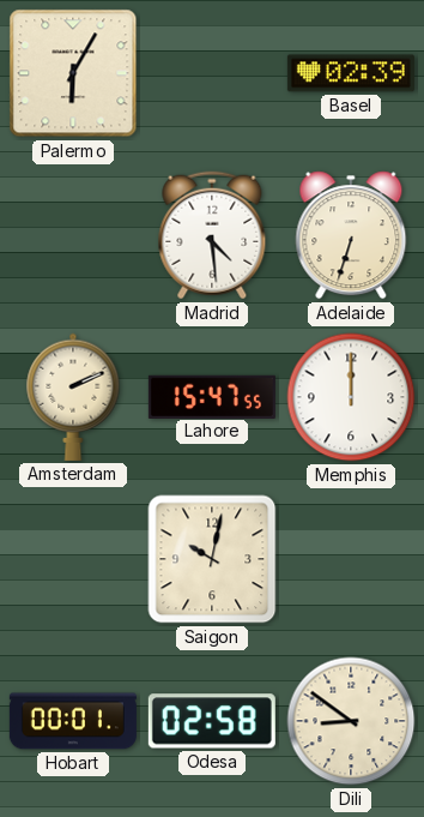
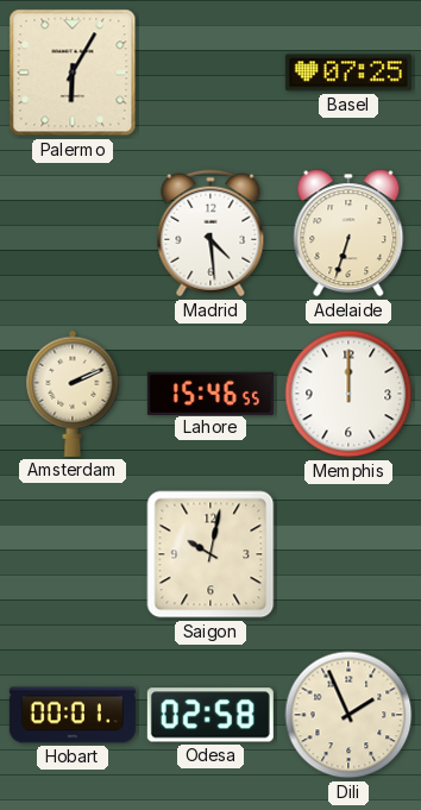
Basel: 02:39 -> 07:25 (348, 73)
Lahore: 15:47 -> 15:46 (211, 393)
Dili: 8:51 -> 1:56 (348, 715)
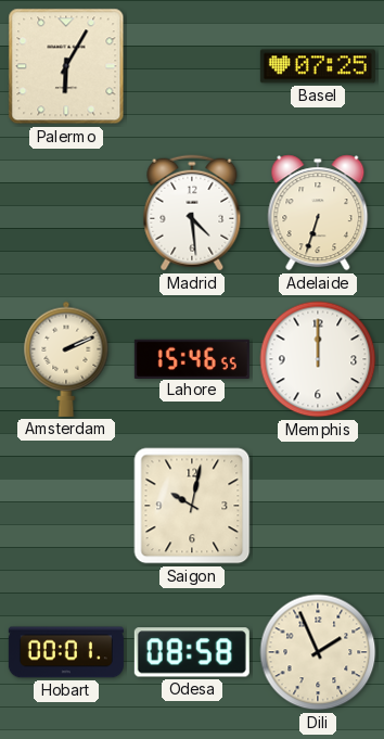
Odesa: 02:58 -> 08:58 (192, 652)
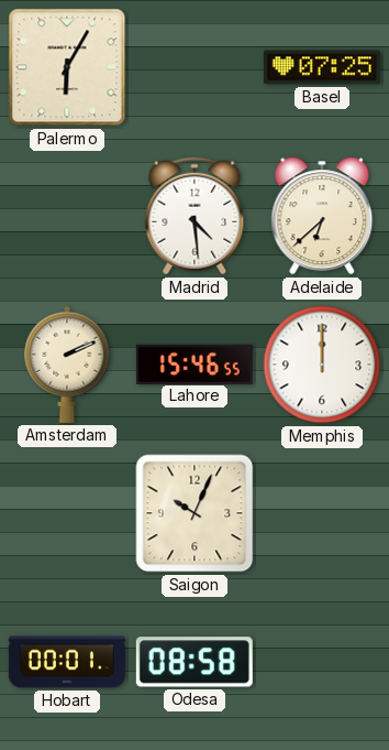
Adelaide: 6:33 -> 6:38 (322, 216)
Saigon: 10:02 -> 10:04 (194, 513)
Dili: 1:56 -> none (318, 652)
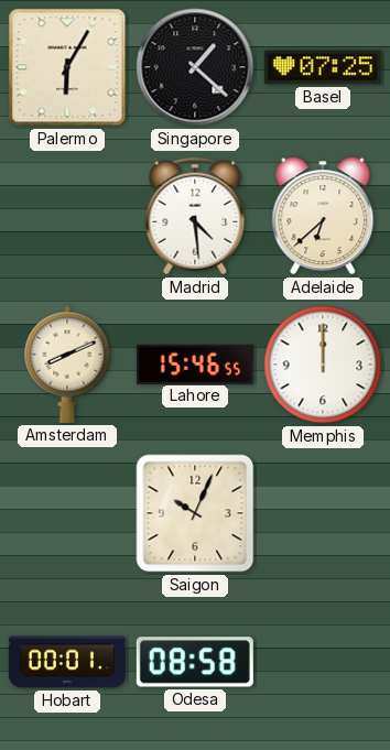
Singapore: none -> 1:22 (195, 67)
Amsterdam: 2:11 -> 8:11 (67, 365)
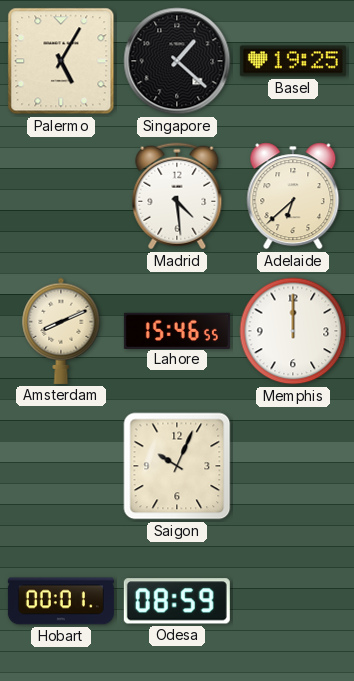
Palermo: 6:05 -> 5:05 (61, 61)
Basel: 07:25 -> 19:25 (293, 61)
Odesa: 08:58 -> 08:59 (177, 601)
